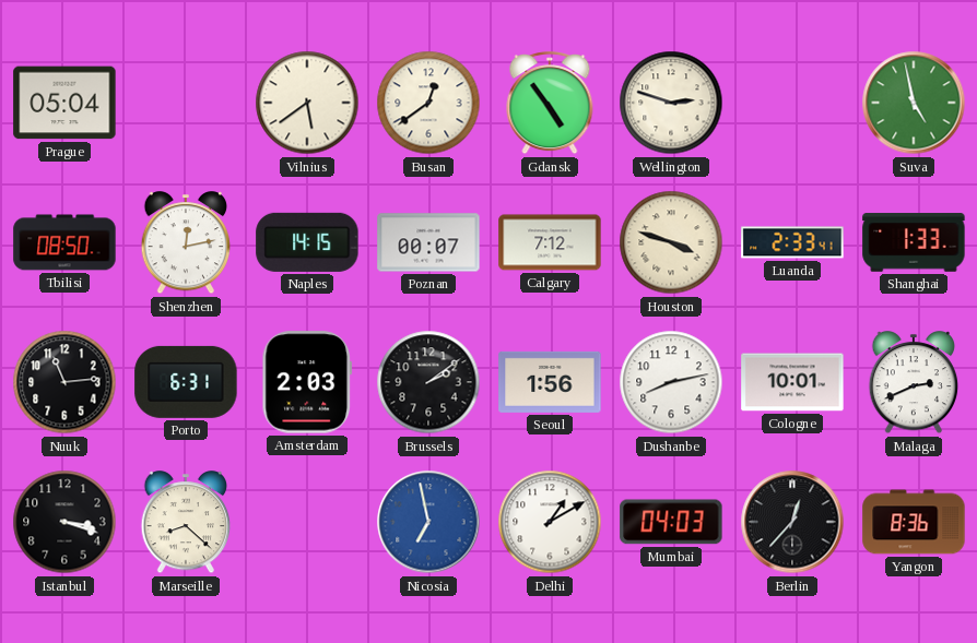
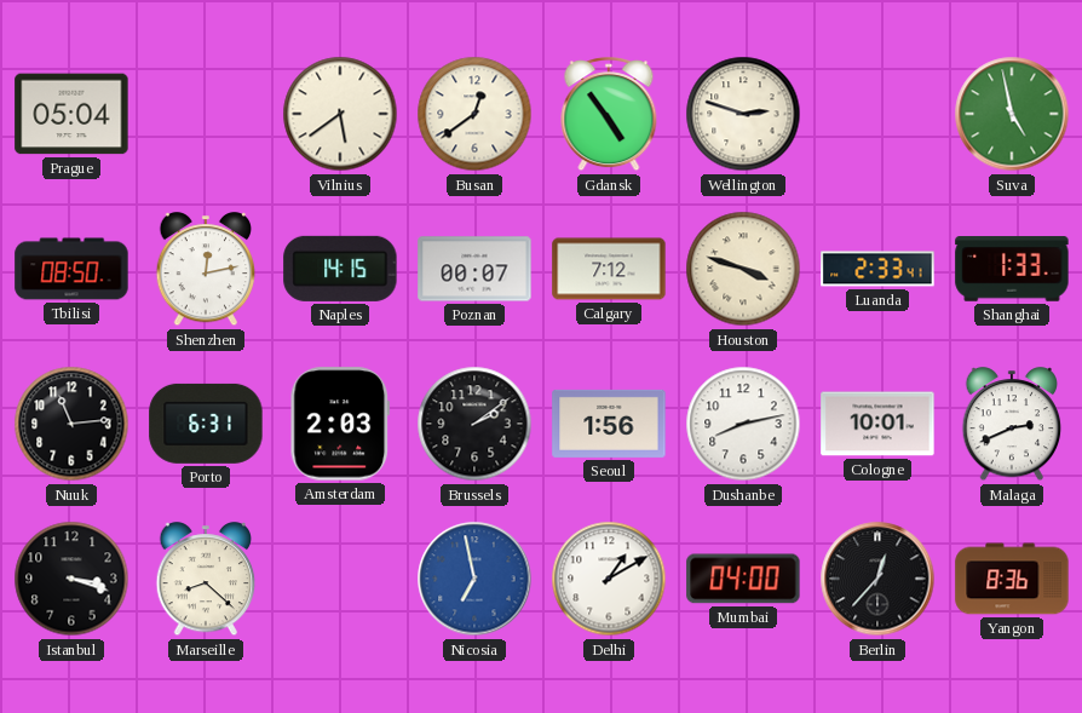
Mumbai: 04:03 -> 04:00 (743, 579)
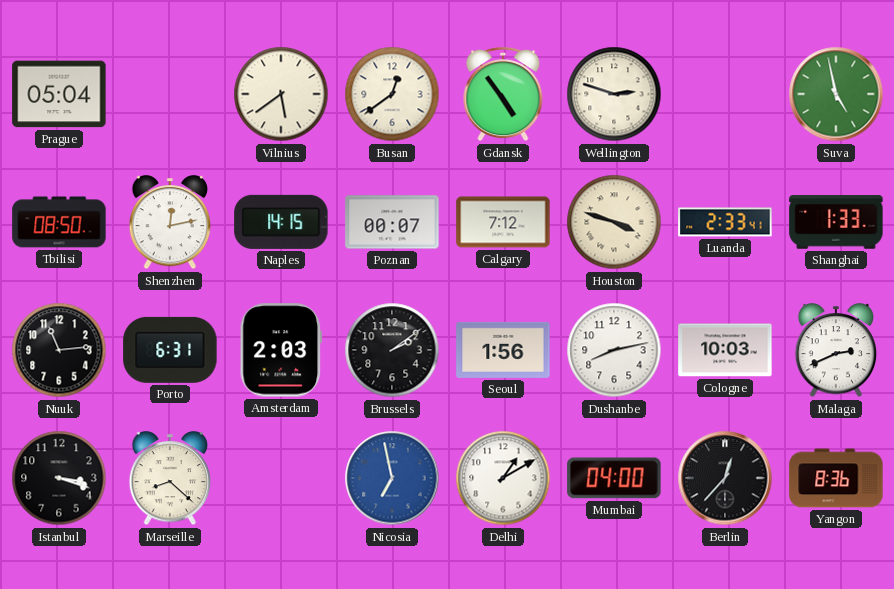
Cologne: 10:01 -> 10:03 (725, 350)
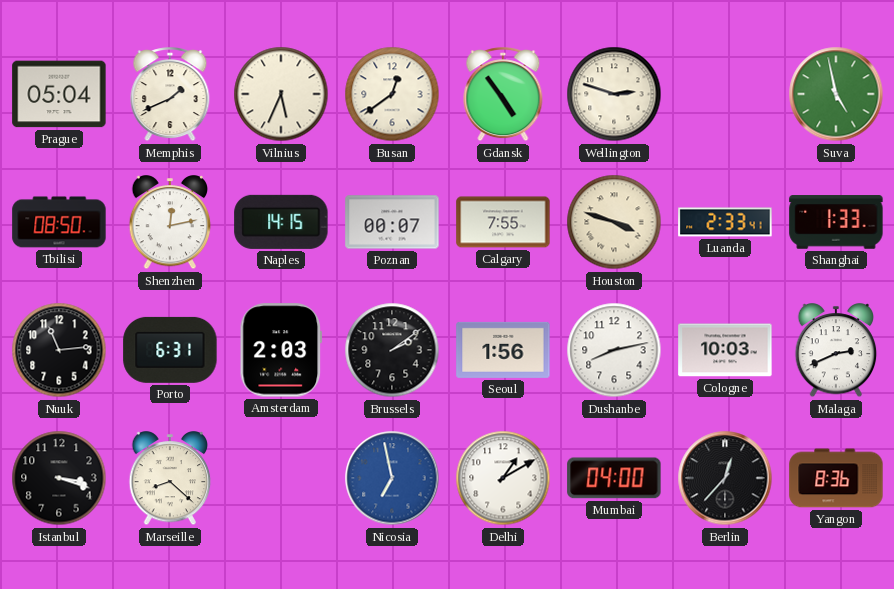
Memphis: none -> 1:41 (170, 95)
Vilnius: 5:39 -> 5:34 (281, 94)
Calgary: 7:12 -> 7:55 (503, 222)
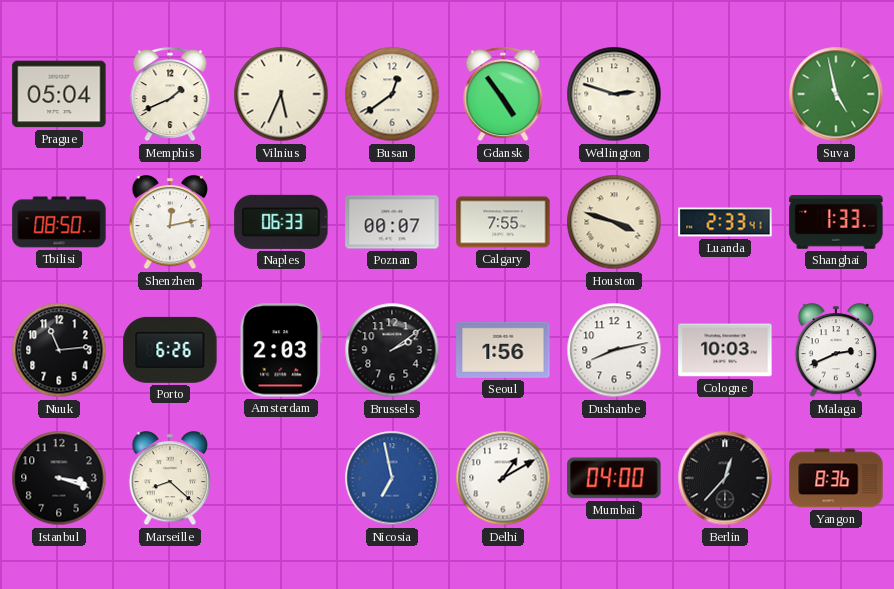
Naples: 14:15 -> 06:33 (281, 222)
Porto: 6:31 -> 6:26 (170, 350)
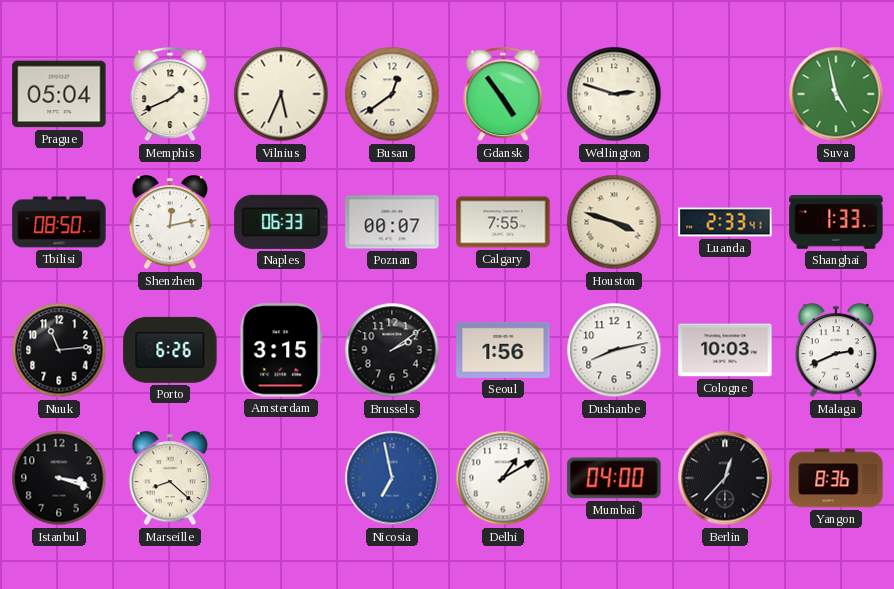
Amsterdam: 2:03 -> 3:15 (281, 350)
